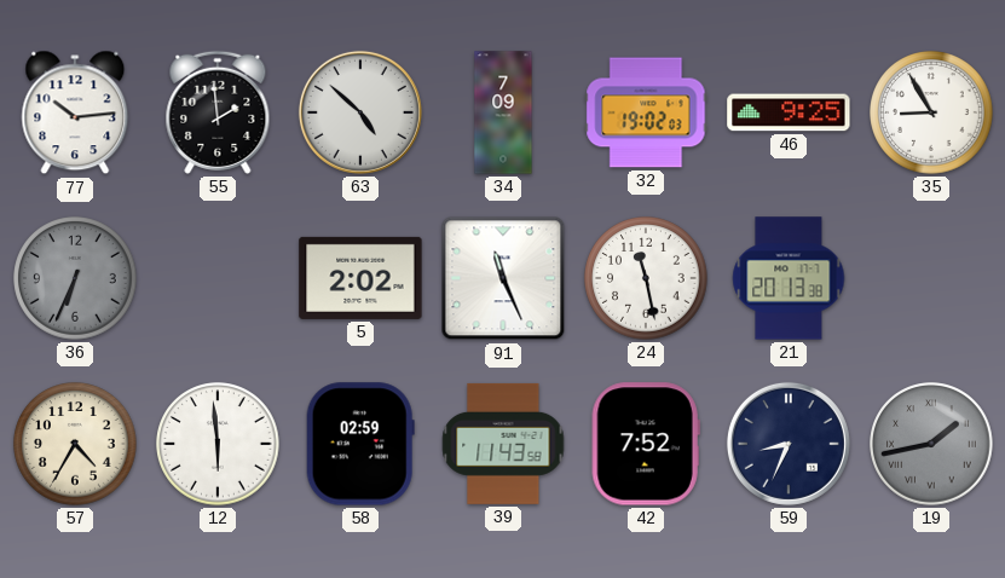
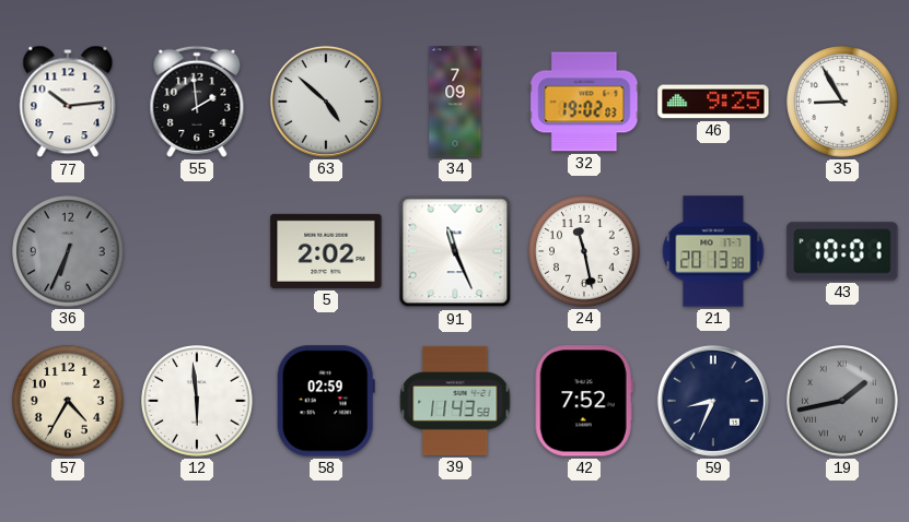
43: none -> 10:01 (842, 251)
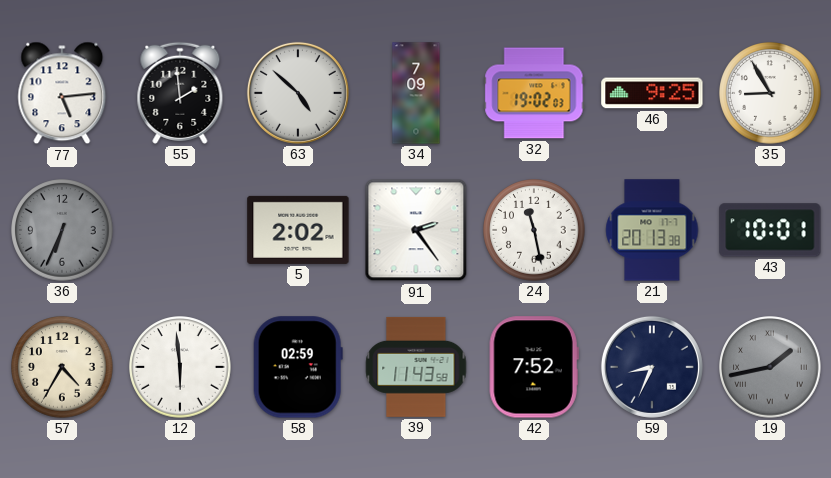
77: 10:14 -> 5:14 (62, 93)
91: 11:26 -> 2:24 (416, 230)
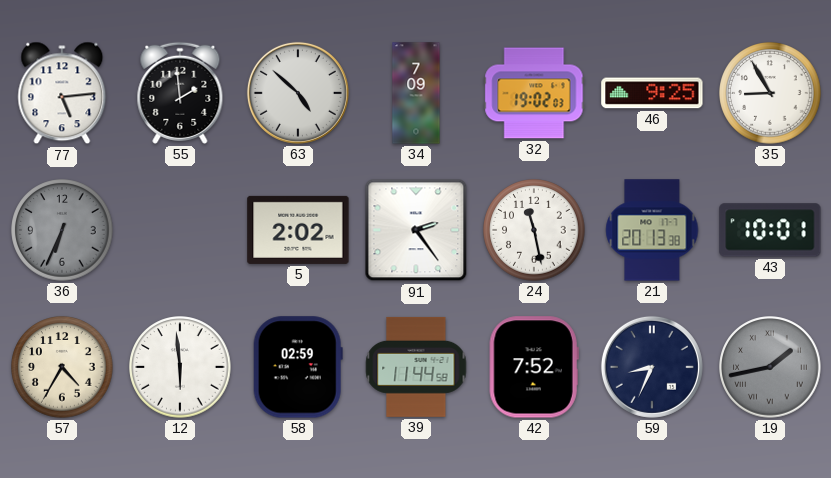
39: 11:43 -> 11:44 (416, 367)
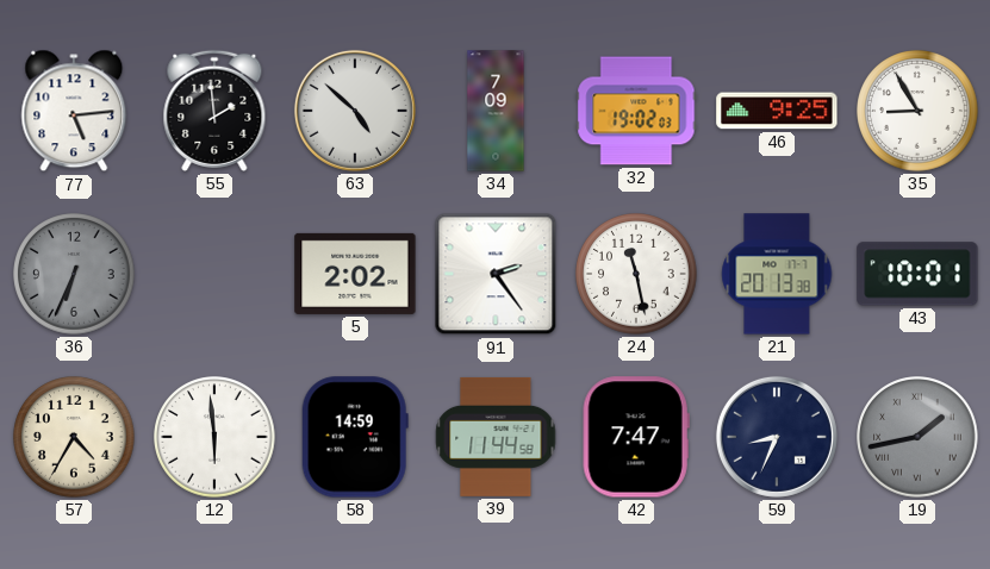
58: 02:59 -> 14:59 (355, 437)
42: 7:52 -> 7:47 (636, 437)
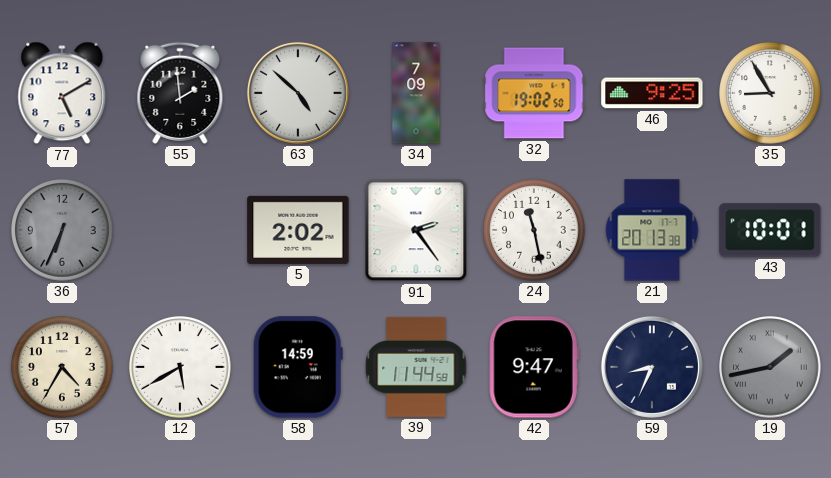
77: 5:14 -> 5:10 (62, 93)
32: 19:02:03 -> 19:02:50 (534, 93)
12: 5:59 -> 5:40 (180, 367)
42: 7:47 -> 9:47 (534, 367)
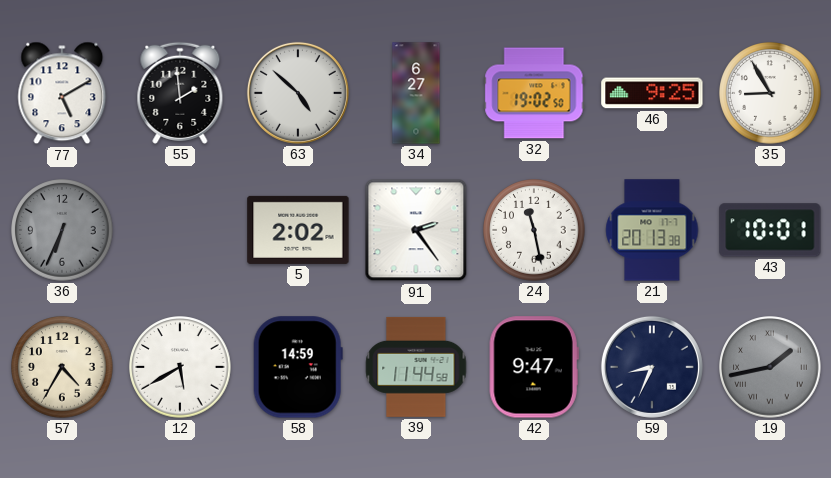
34: 7:09 -> 6:27 (416, 93)
